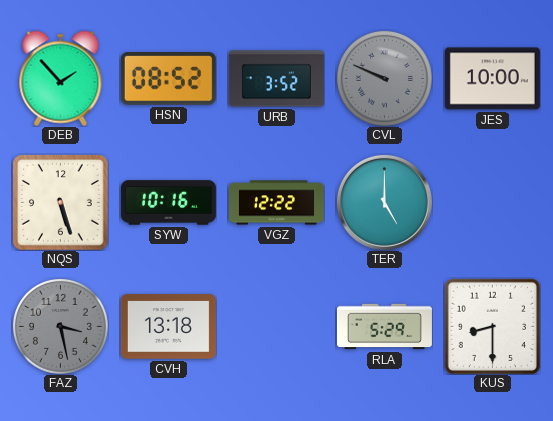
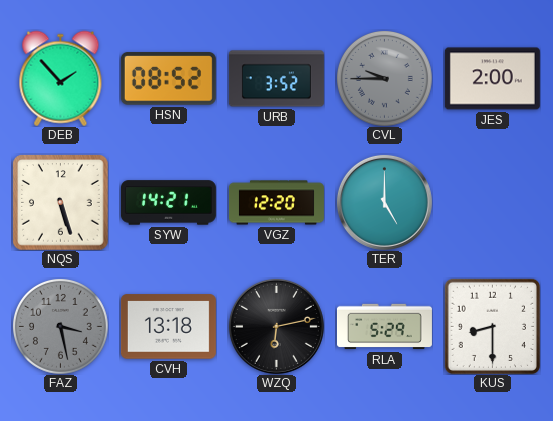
CVL: 9:49 -> 9:45 (384, 78)
JES: 10:00 -> 2:00 (492, 79)
SYW: 10:16 -> 14:21 (168, 203)
VGZ: 12:22 -> 12:20 (276, 203)
WZQ: none -> 6:13 (276, 326)
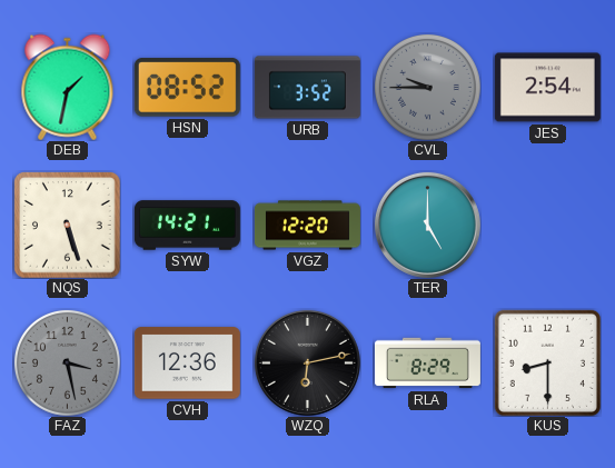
DEB: 1:53 -> 1:32 (68, 87)
JES: 2:00 -> 2:54 (547, 88)
CVH: 13:18 -> 12:36 (187, 364)
RLA: 5:29 -> 8:29 (427, 364)
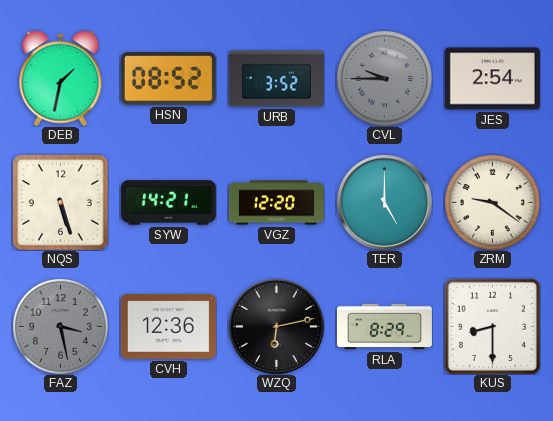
ZRM: none -> 9:21 (492, 202)
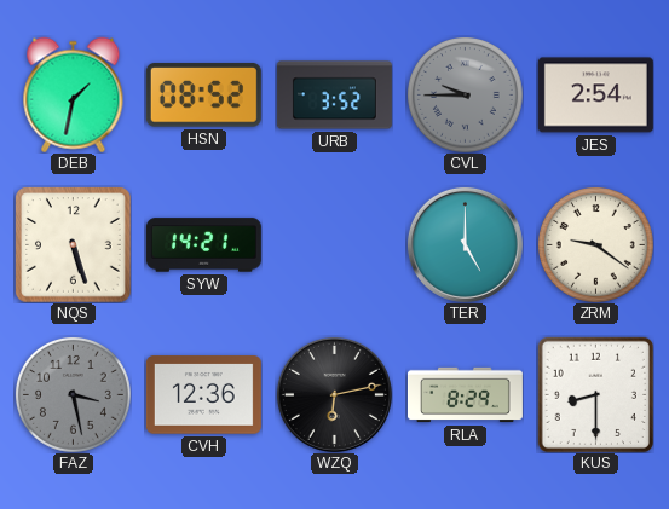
VGZ: 12:20 -> none (276, 203)
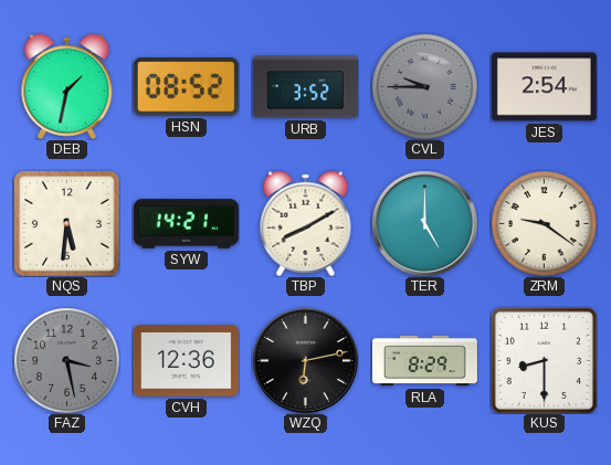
NQS: 5:27 -> 5:31 (66, 223)
TBP: none -> 8:10 (306, 223)
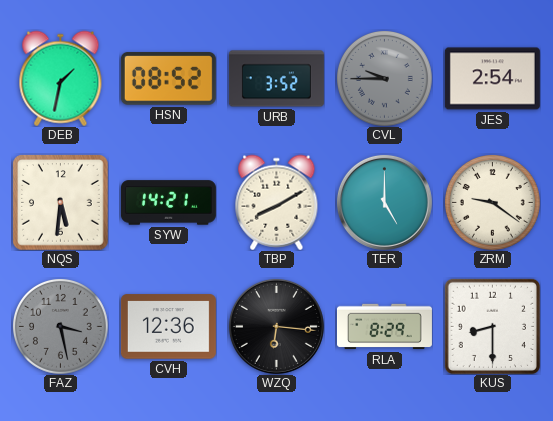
WZQ: 6:13 -> 6:16 (276, 326)
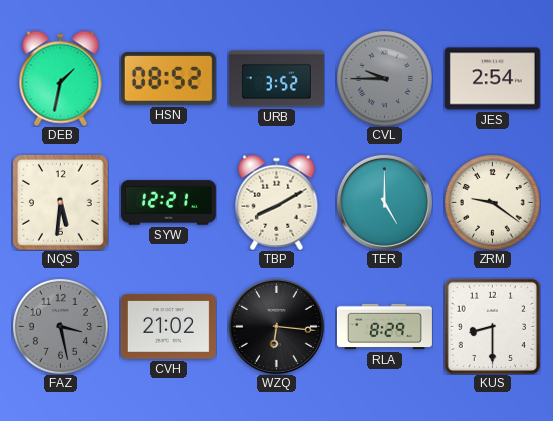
SYW: 14:21 -> 12:21 (168, 203)
CVH: 12:36 -> 21:02 (168, 327)
